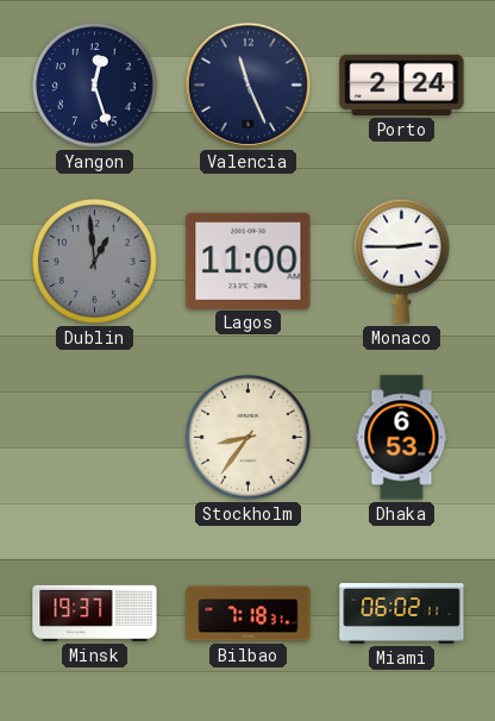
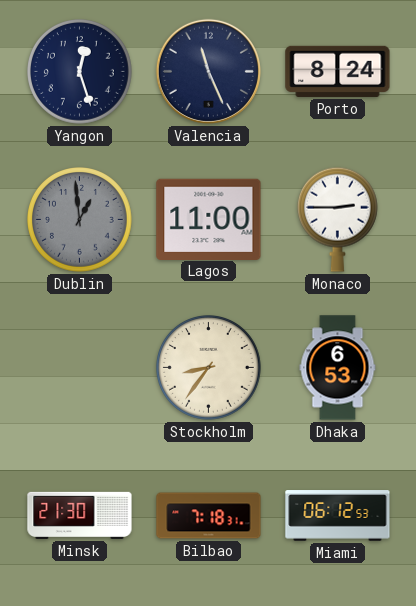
Porto: 2:24 -> 8:24 (338, 71)
Minsk: 19:37 -> 21:30 (80, 515)
Miami: 06:02 -> 06:12 (338, 516)
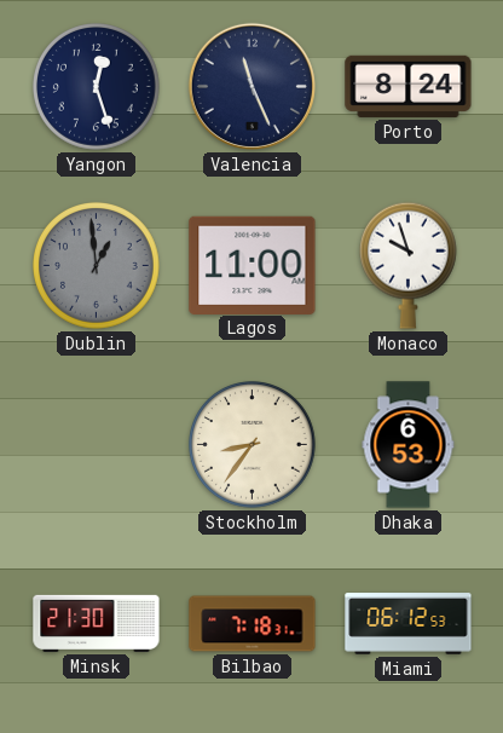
Monaco: 2:45 -> 9:57 (407, 265)
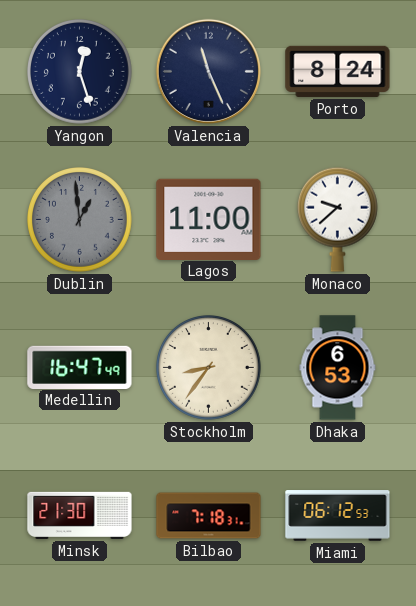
Monaco: 9:57 -> 9:38 (337, 219)
Medellin: none -> 16:47 (80, 367)
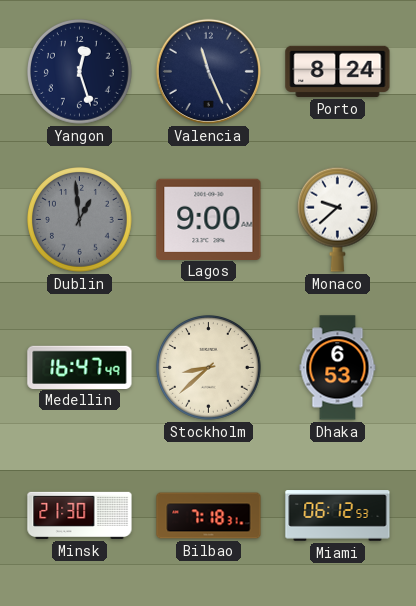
Lagos: 11:00 -> 9:00 (209, 219)
Stockholm: 8:36 -> 8:38 (209, 368)
